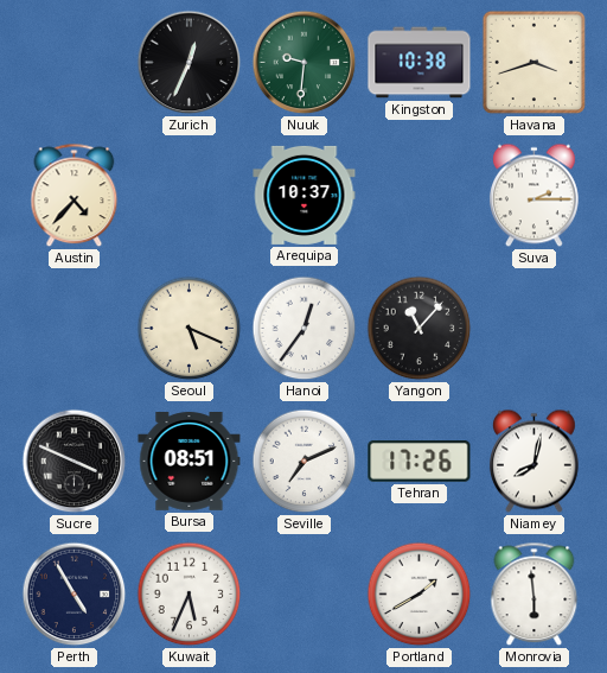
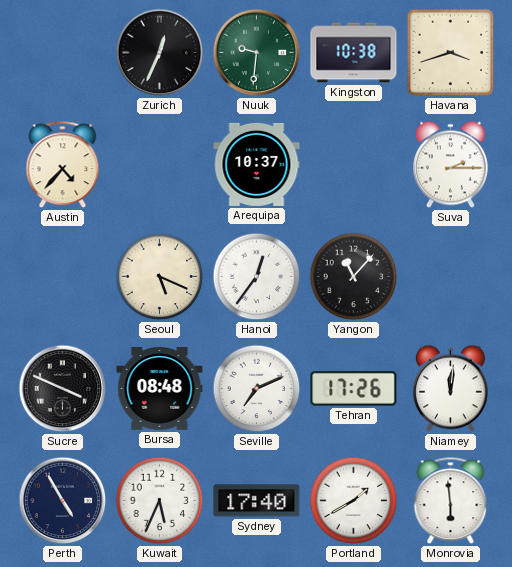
Bursa: 08:51 -> 08:48 (160, 389)
Niamey: 8:02 -> 12:01 (450, 389)
Sydney: none -> 17:40 (257, 501)
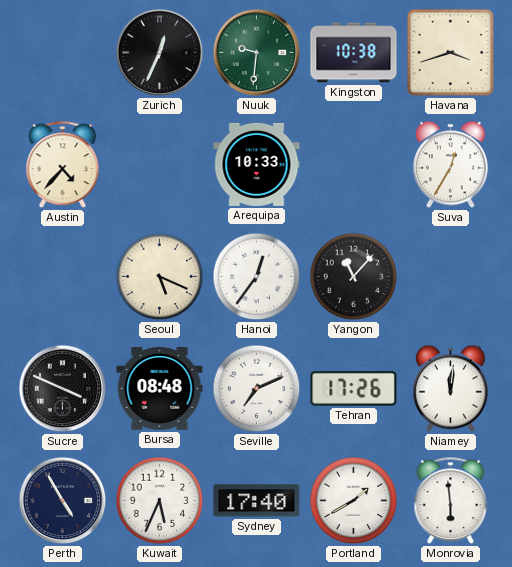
Arequipa: 10:37 -> 10:33 (257, 164)
Suva: 2:15 -> 12:35 (450, 165)
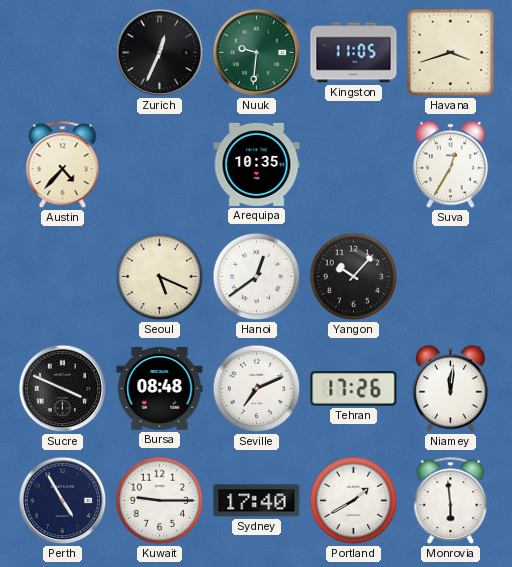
Kingston: 10:38 -> 11:05 (354, 53)
Arequipa: 10:33 -> 10:35 (257, 164)
Hanoi: 12:36 -> 12:39 (257, 277)
Yangon: 11:07 -> 10:07 (354, 277)
Kuwait: 5:34 -> 9:15 (160, 501)
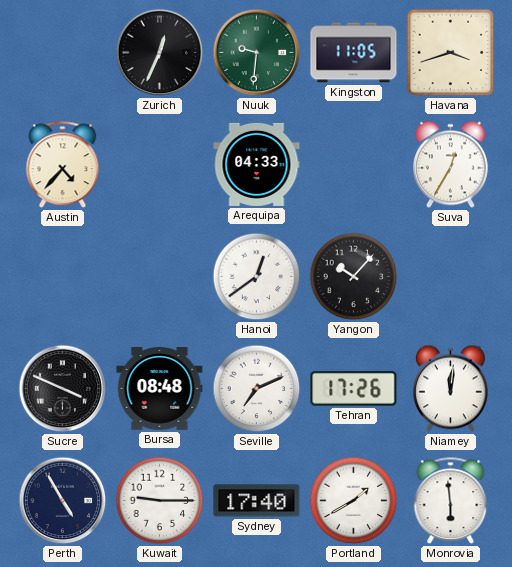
Arequipa: 10:35 -> 04:33 (257, 164)
Seoul: 5:19 -> none (160, 277)
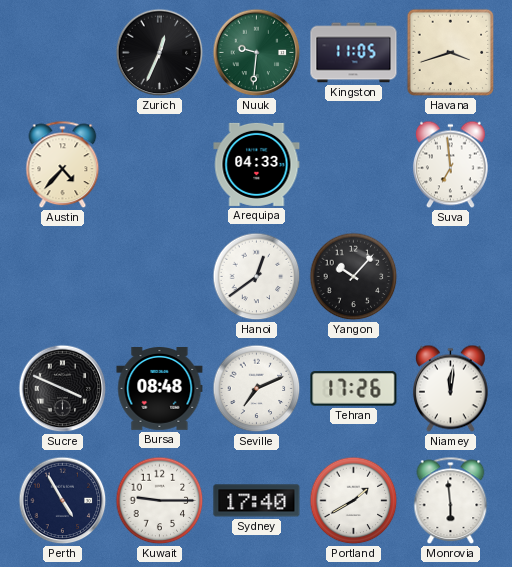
Suva: 12:35 -> 6:59 (450, 165)
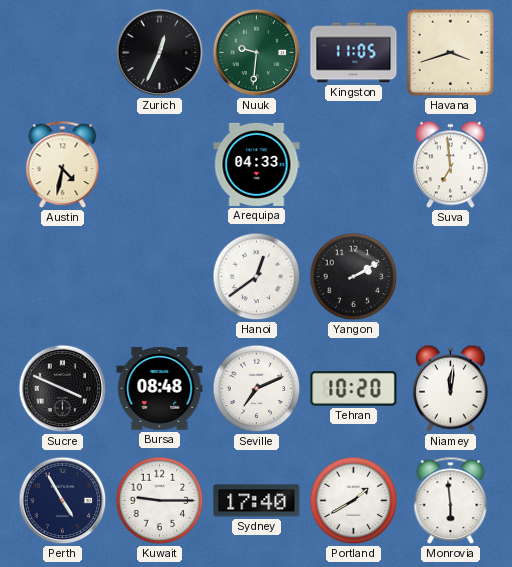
Austin: 4:37 -> 4:32 (63, 165)
Yangon: 10:07 -> 2:10 (354, 277)
Tehran: 17:26 -> 10:20 (354, 389)
